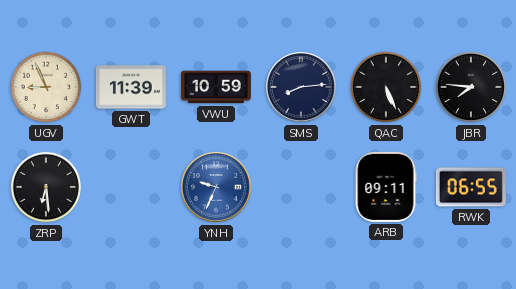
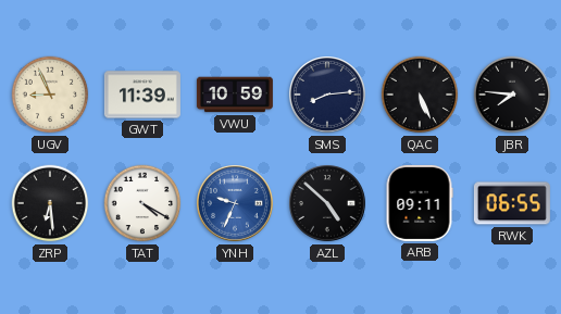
TAT: none -> 4:20 (142, 203)
AZL: none -> 4:52 (328, 204)
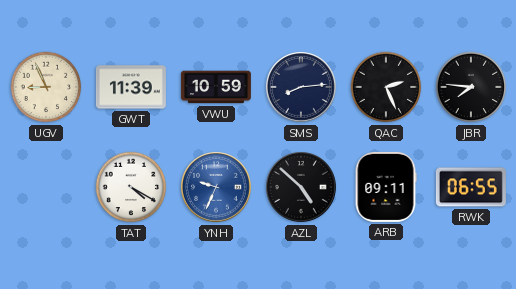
QAC: 5:26 -> 2:26 (386, 87)
ZRP: 6:29 -> none (50, 203)
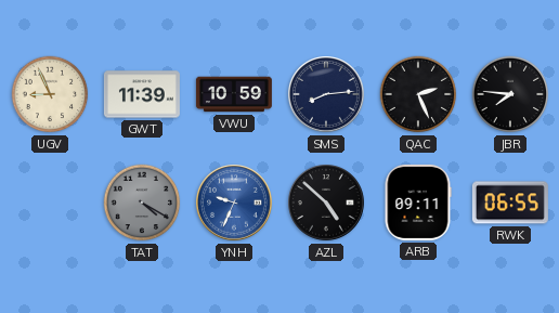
TAT dial: white -> grey (142, 203)
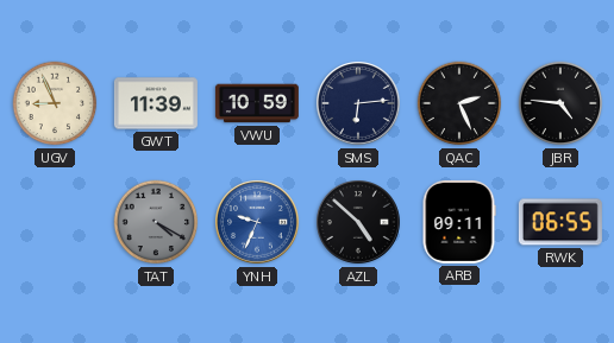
SMS: 8:14 -> 6:14 (359, 104)
JBR: 7:46 -> 4:46 (560, 103)
